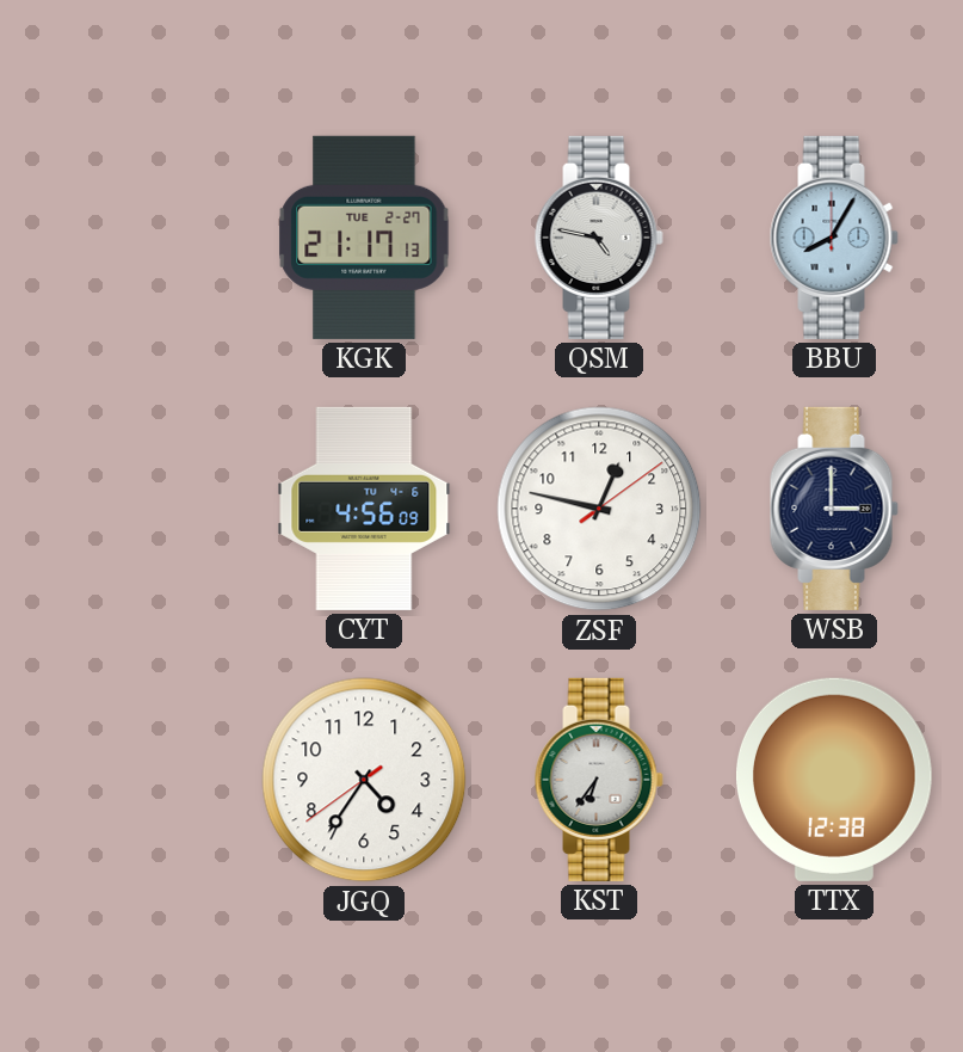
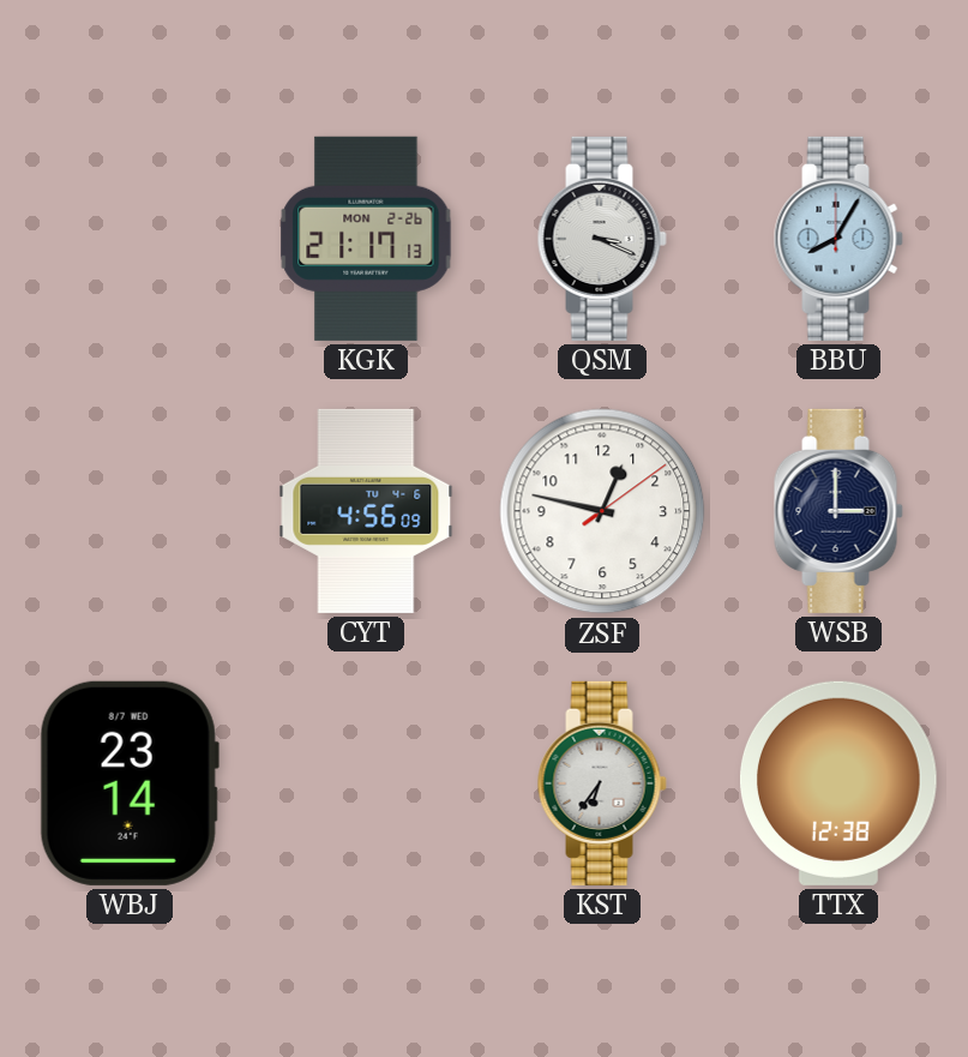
KGK date: TUE 2-27 -> MON 2-26 (366, 239)
QSM: 4:47 -> 3:19 (602, 239)
WBJ: none -> 23:14 (130, 783)
JGQ: 4:35 -> none (364, 780)
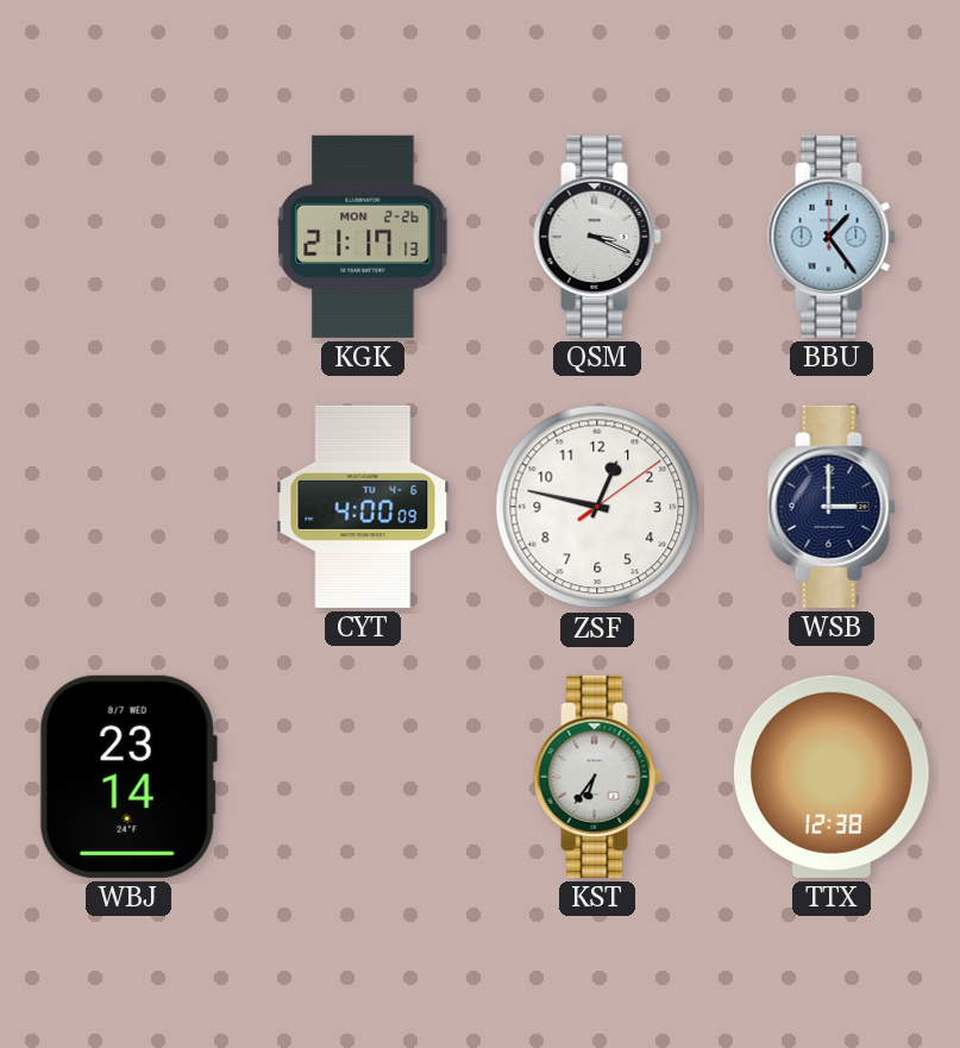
BBU: 8:05 -> 1:24 (832, 237)
CYT: 4:56 -> 4:00 (363, 507)
